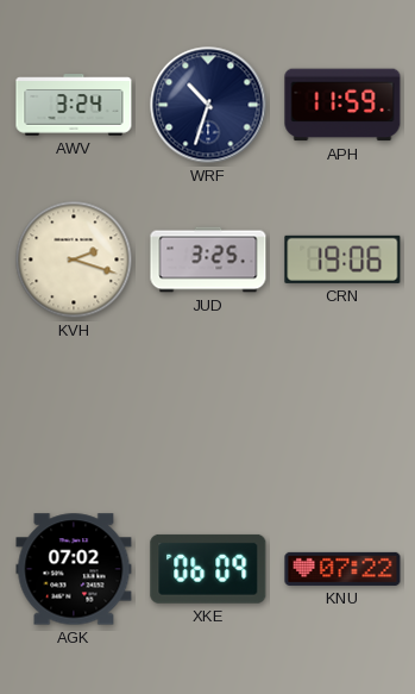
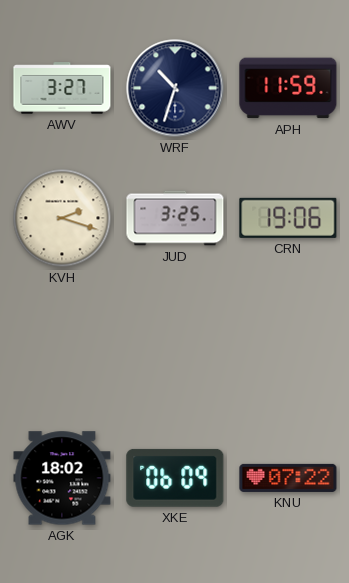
AWV: 3:24 -> 3:27 (62, 88)
AGK: 07:02 -> 18:02 (62, 478)
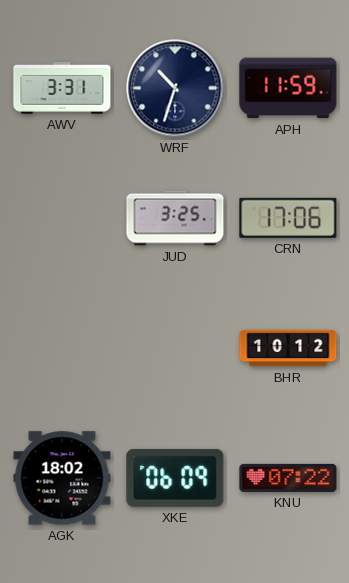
AWV: 3:27 -> 3:31 (62, 88)
KVH: 2:18 -> none (62, 218)
CRN: 19:06 -> 17:06 (288, 218)
BHR: none -> 10:12 (288, 348)
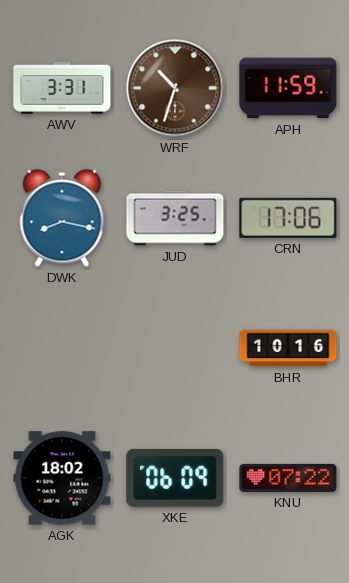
WRF dial: navy -> brown (175, 88)
DWK: none -> 8:17 (62, 218)
BHR: 10:12 -> 10:16 (288, 348)
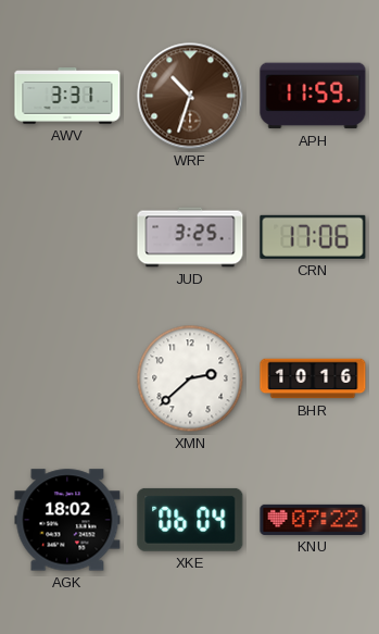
DWK: 8:17 -> none (62, 218)
XMN: none -> 2:38 (190, 378)
XKE: 06:09 -> 06:04 (190, 520)
